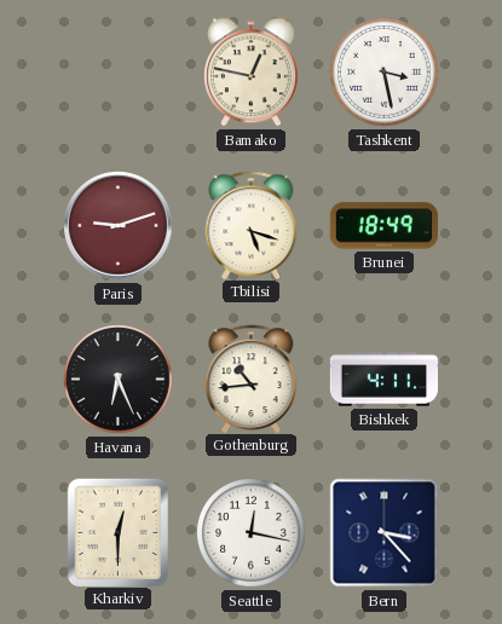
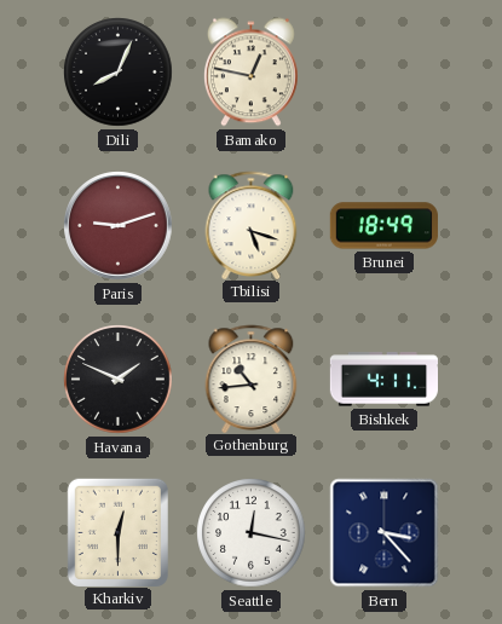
Dili: none -> 8:04 (119, 73)
Tashkent: 3:28 -> none (385, 73)
Havana: 6:26 -> 1:49 (119, 380)
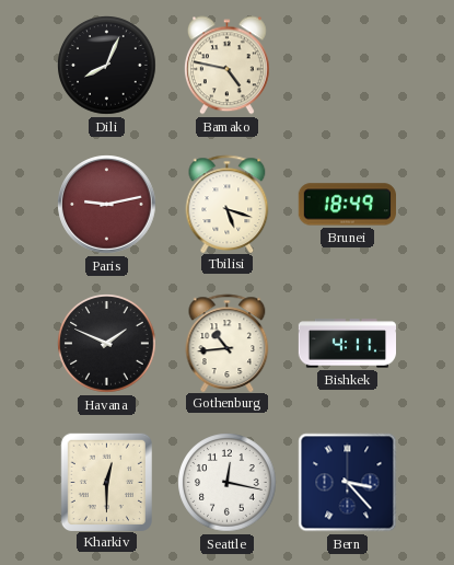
Bamako: 12:47 -> 4:47 (226, 66)
Paris: 9:12 -> 9:13 (107, 205)
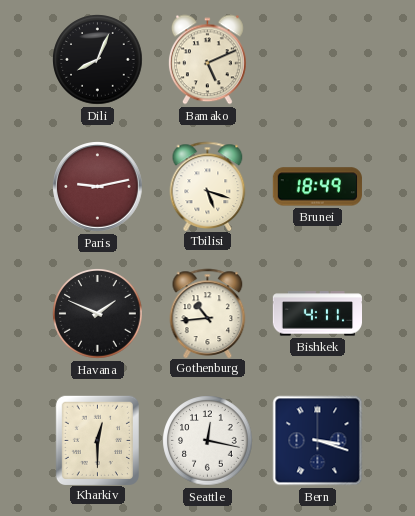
Bamako: 4:47 -> 5:11 (207, 60)
Bern: 3:23 -> 3:18 (318, 441)
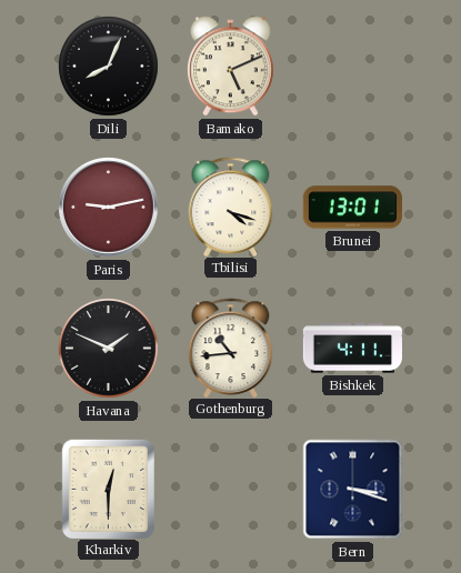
Tbilisi: 5:18 -> 4:18 (231, 207)
Brunei: 18:49 -> 13:01 (352, 208)
Seattle: 12:17 -> none (208, 441)
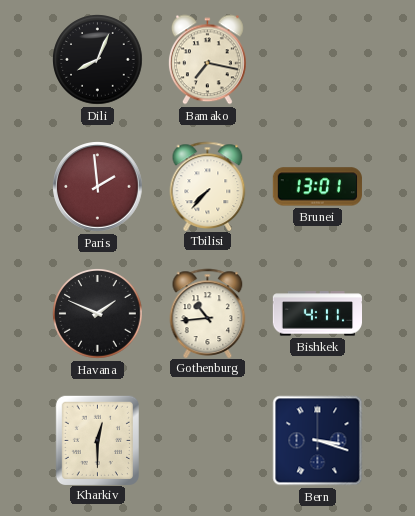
Bamako: 5:11 -> 7:17 (207, 60)
Paris: 9:13 -> 1:59 (98, 187)
Tbilisi: 4:18 -> 7:37 (208, 186)
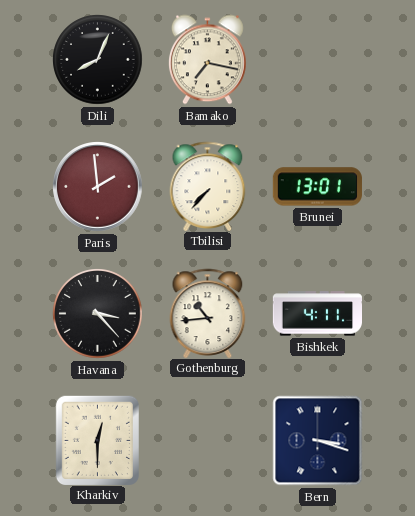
Havana: 1:49 -> 3:23 (98, 314)
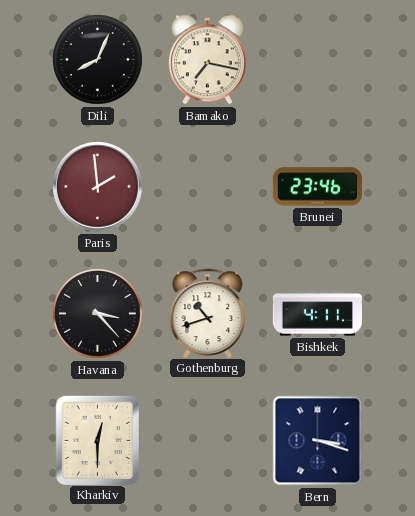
Tbilisi: 7:37 -> none (208, 186)
Brunei: 13:01 -> 23:46 (317, 187)
Gothenburg: 10:44 -> 10:42 (208, 313)
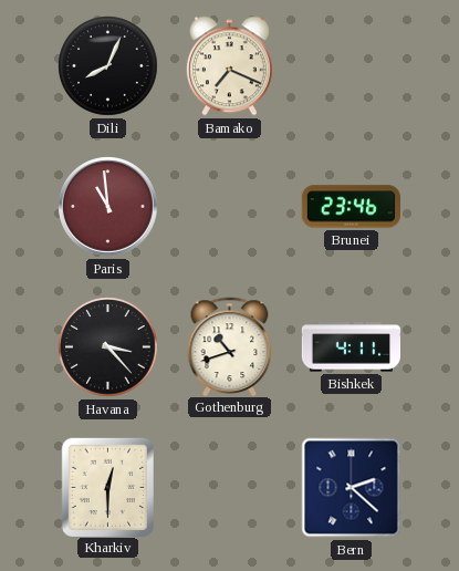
Bamako: 7:17 -> 7:19 (229, 66)
Paris: 1:59 -> 10:59 (108, 207)
Bern: 3:18 -> 2:22 (352, 488)
